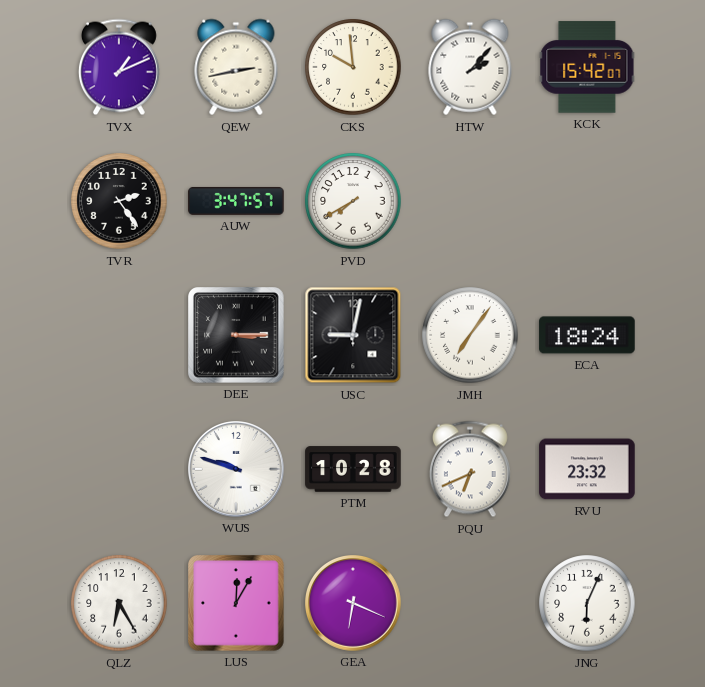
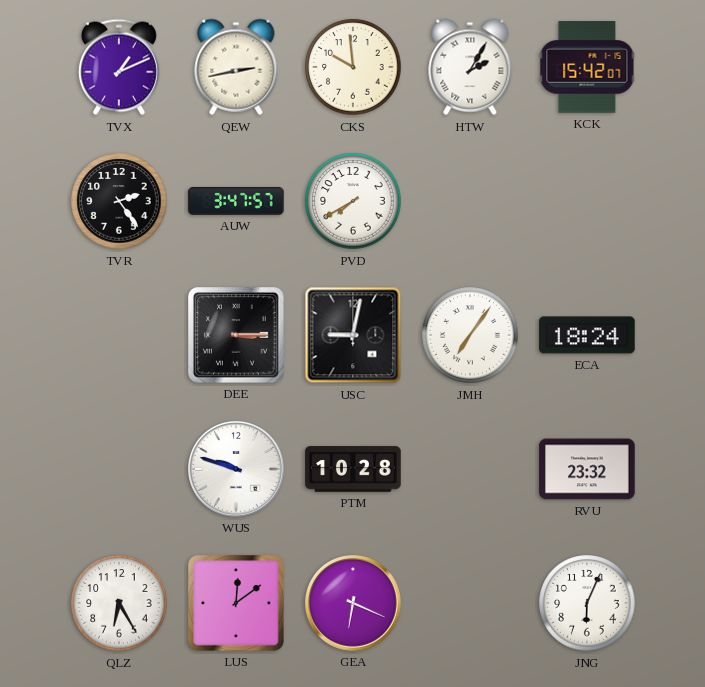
HTW: 2:07 -> 2:05 (470, 67)
PQU: 6:41 -> none (470, 469)
LUS: 12:05 -> 12:09 (236, 603)
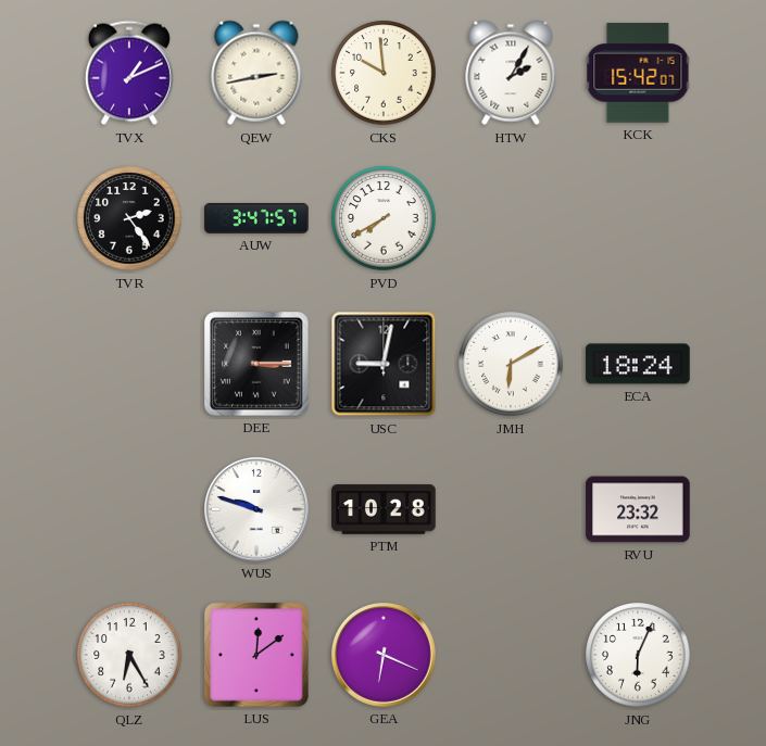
JMH: 7:06 -> 6:10 (511, 364)
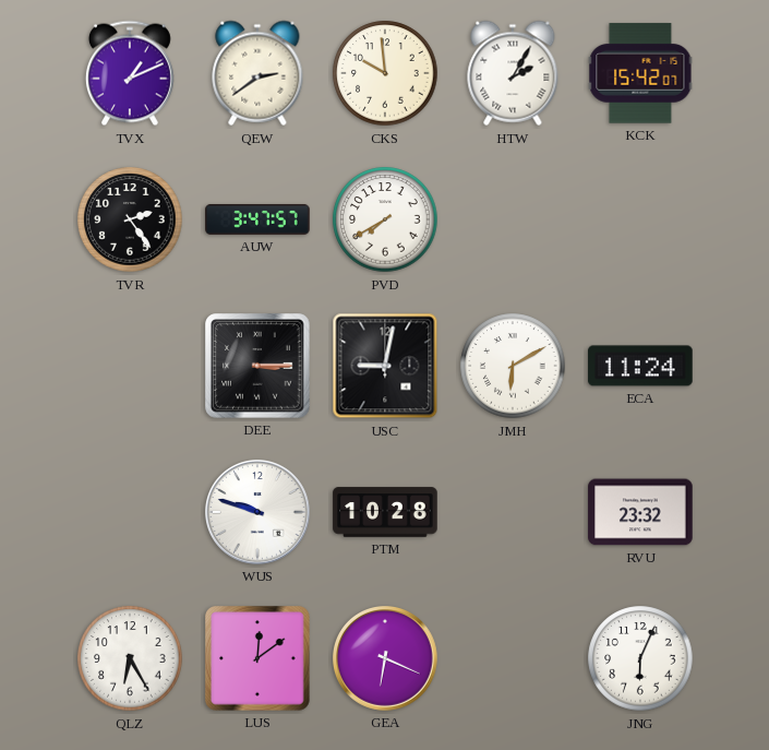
QEW: 2:43 -> 2:39 (257, 73)
ECA: 18:24 -> 11:24 (640, 366)
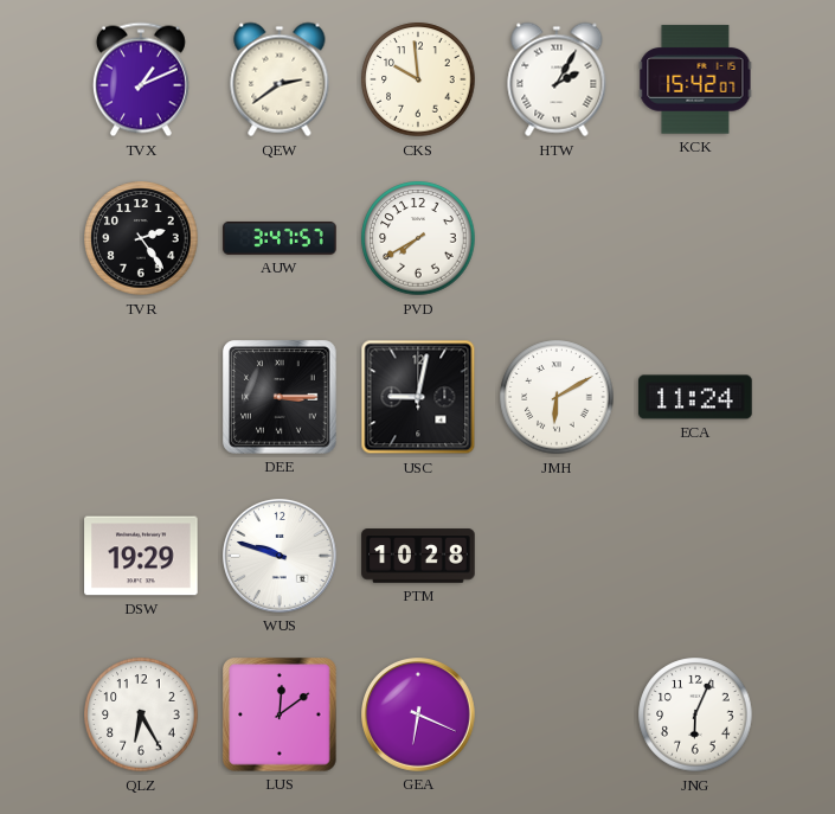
DSW: none -> 19:29 (141, 556)
RVU: 23:32 -> none (640, 512)
